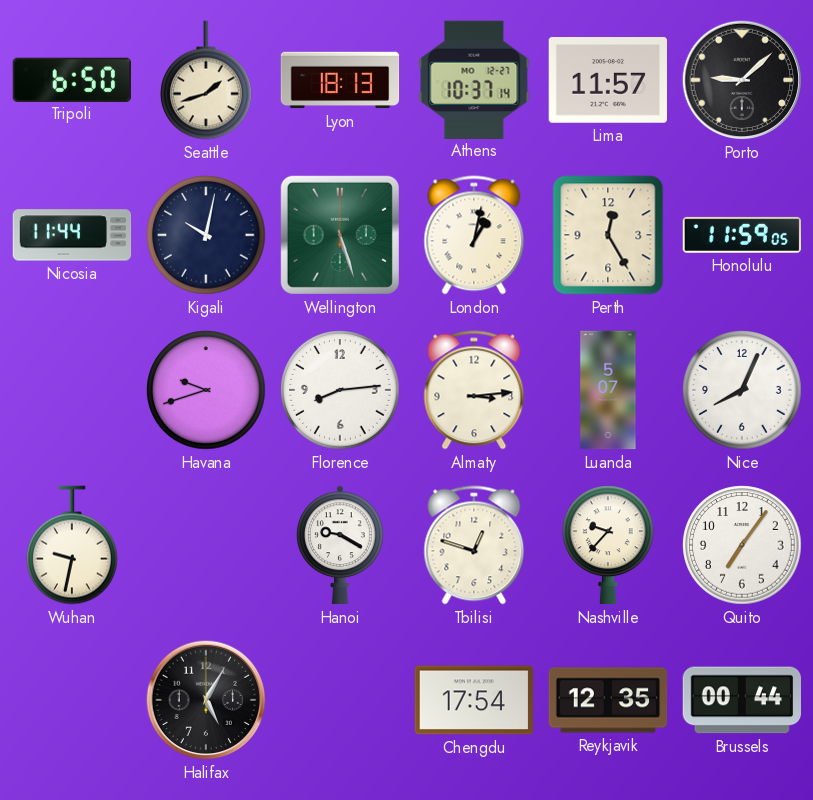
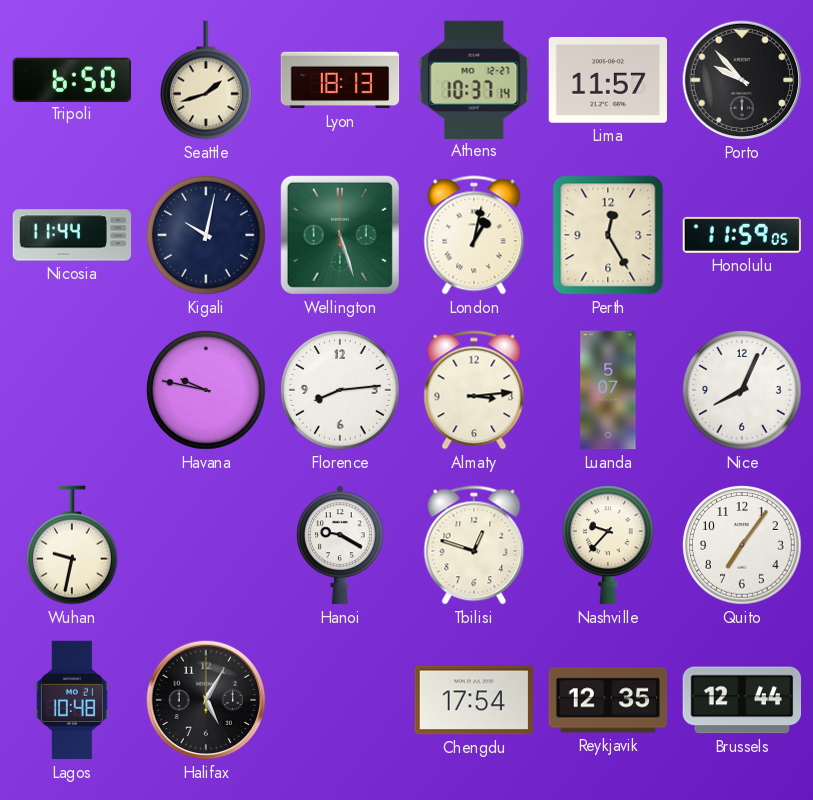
Porto: 9:08 -> 9:53 (742, 80)
Havana: 9:42 -> 9:47 (206, 390)
Lagos: none -> 10:48 (72, 700)
Brussels: 00:44 -> 12:44 (742, 700)
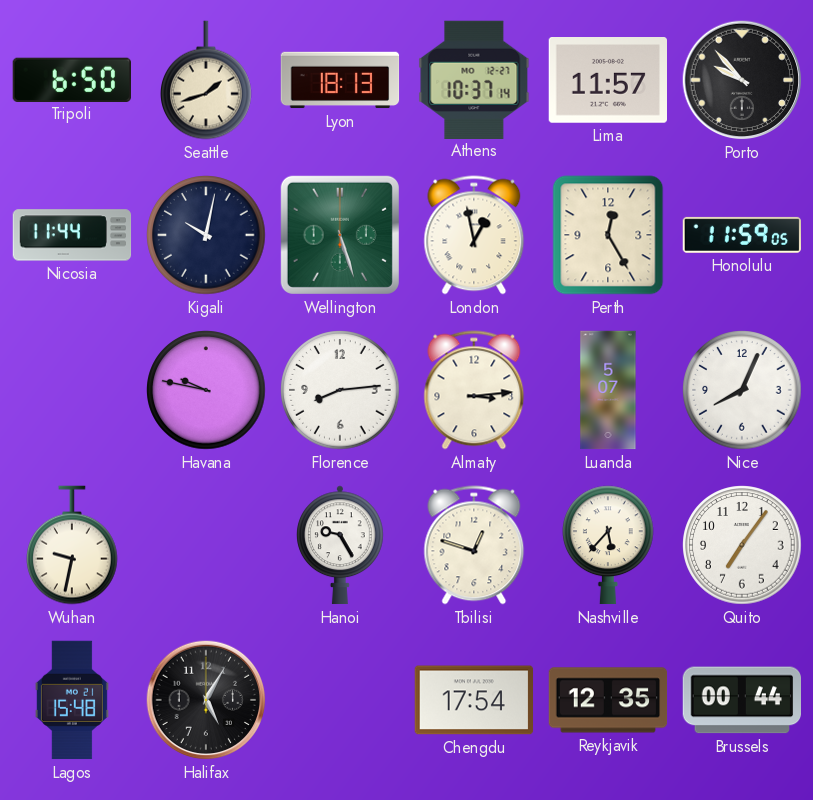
London: 1:02 -> 12:58 (474, 235)
Hanoi: 9:20 -> 9:25 (341, 545)
Nashville: 9:37 -> 5:37 (609, 545)
Lagos: 10:48 -> 15:48 (72, 700)
Brussels: 12:44 -> 00:44 (742, 700)
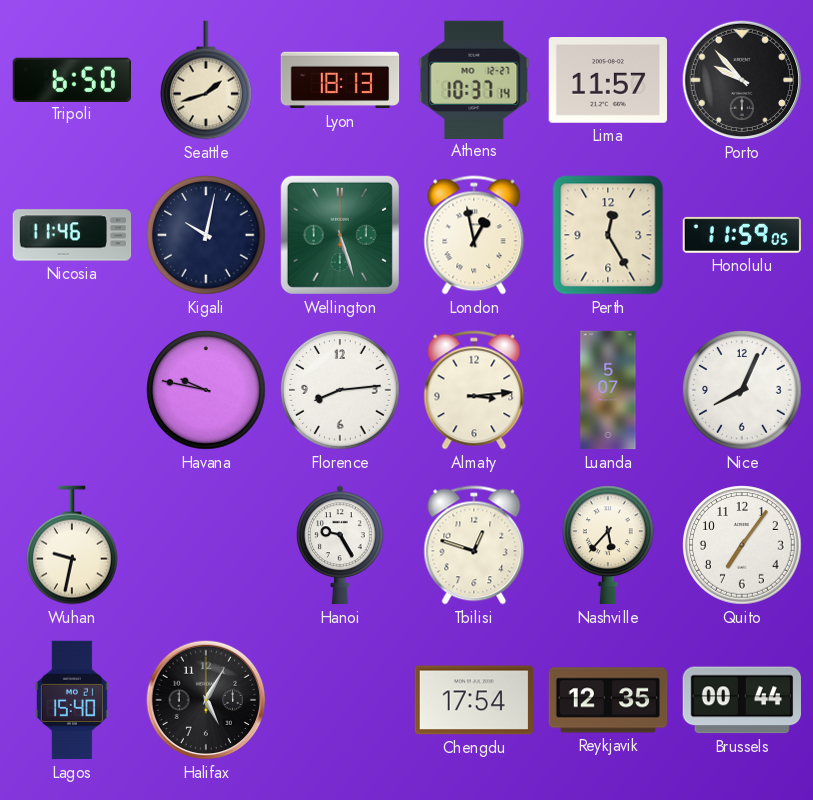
Nicosia: 11:44 -> 11:46 (72, 235)
Lagos: 15:48 -> 15:40 (72, 700)
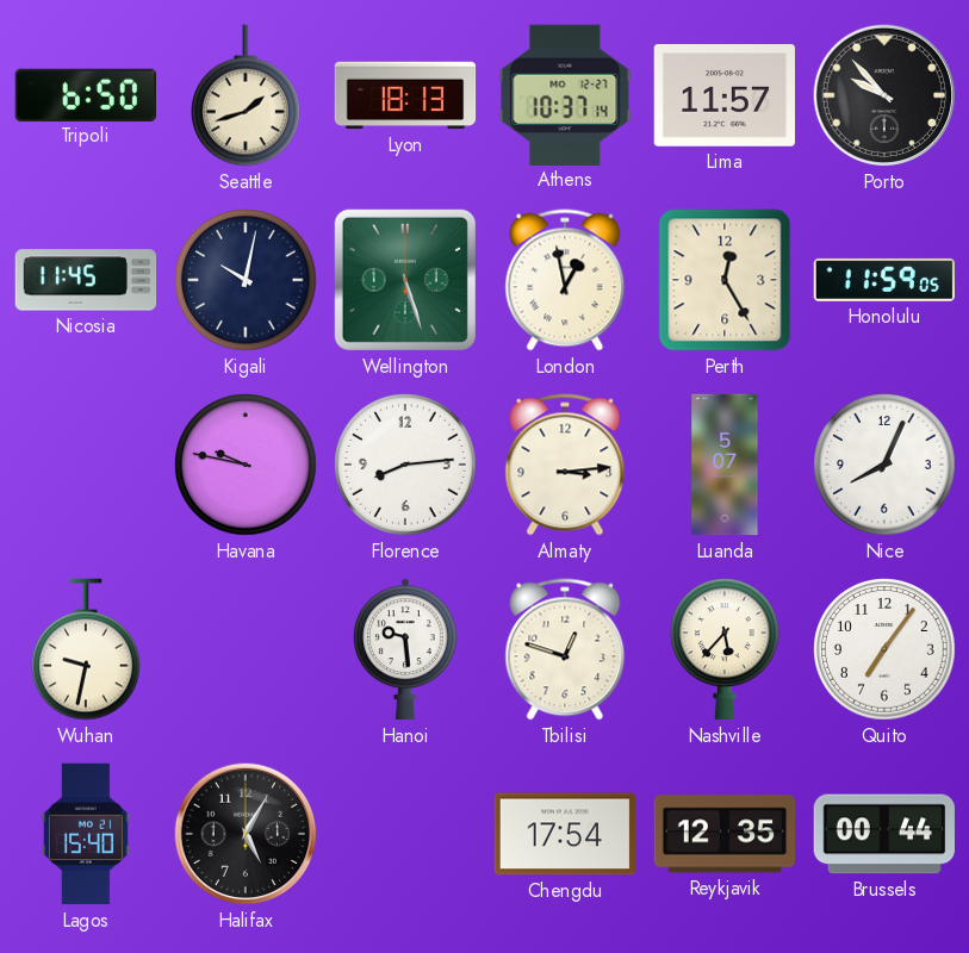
Nicosia: 11:46 -> 11:45 (86, 280)
Hanoi: 9:25 -> 9:29 (406, 649)
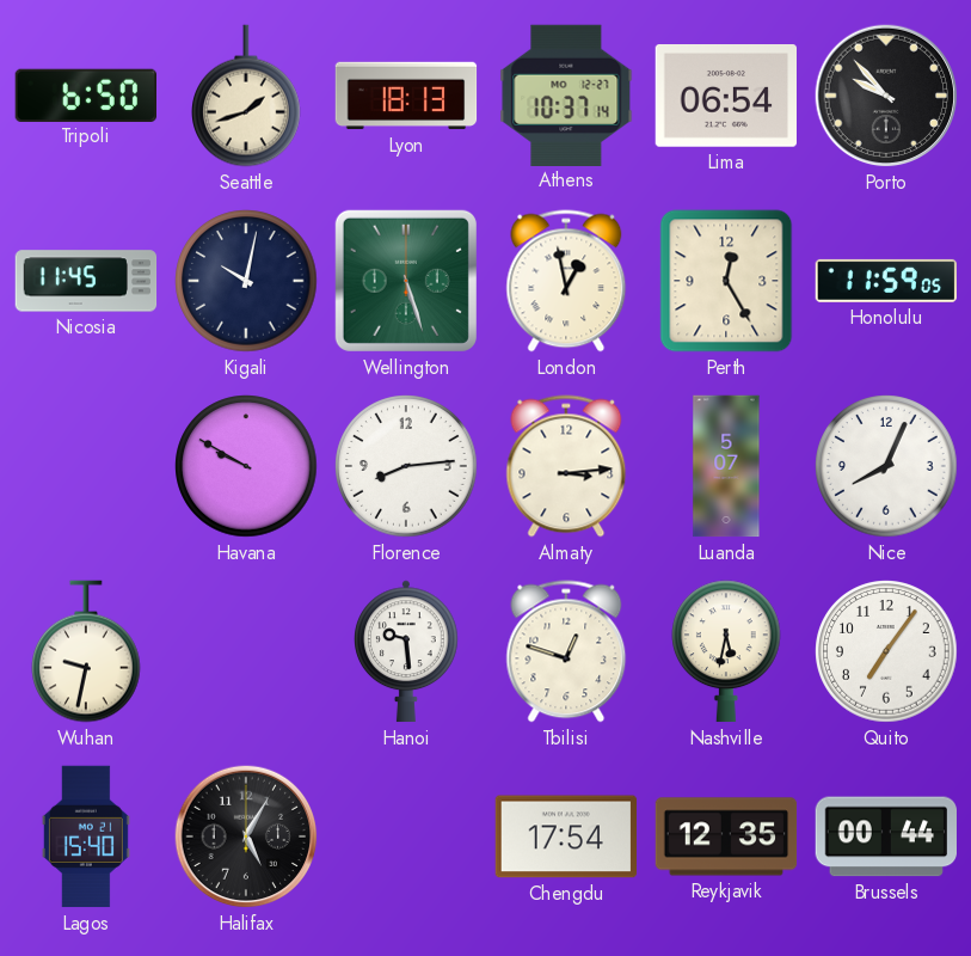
Lima: 11:57 -> 06:54 (725, 97)
Havana: 9:47 -> 9:50 (246, 466)
Nashville: 5:37 -> 5:32 (727, 651)
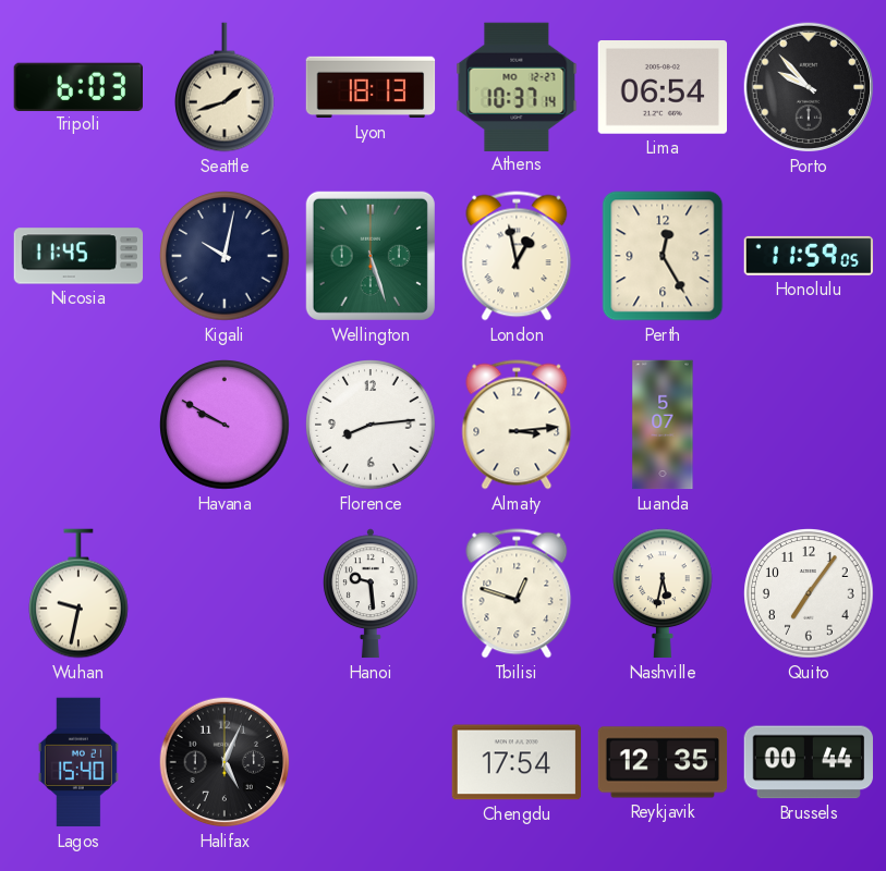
Tripoli: 6:50 -> 6:03 (77, 86)
Nice: 8:04 -> none (886, 466)
Halifax: 5:05 -> 5:04 (224, 762)
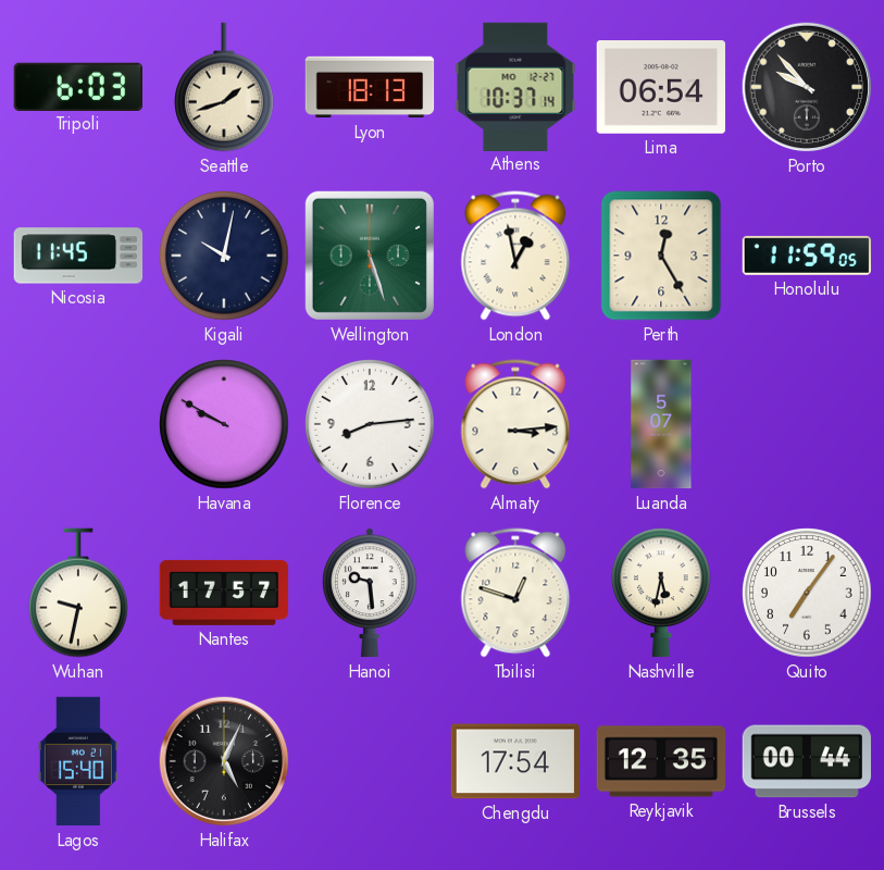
Nantes: none -> 17:57 (224, 593)
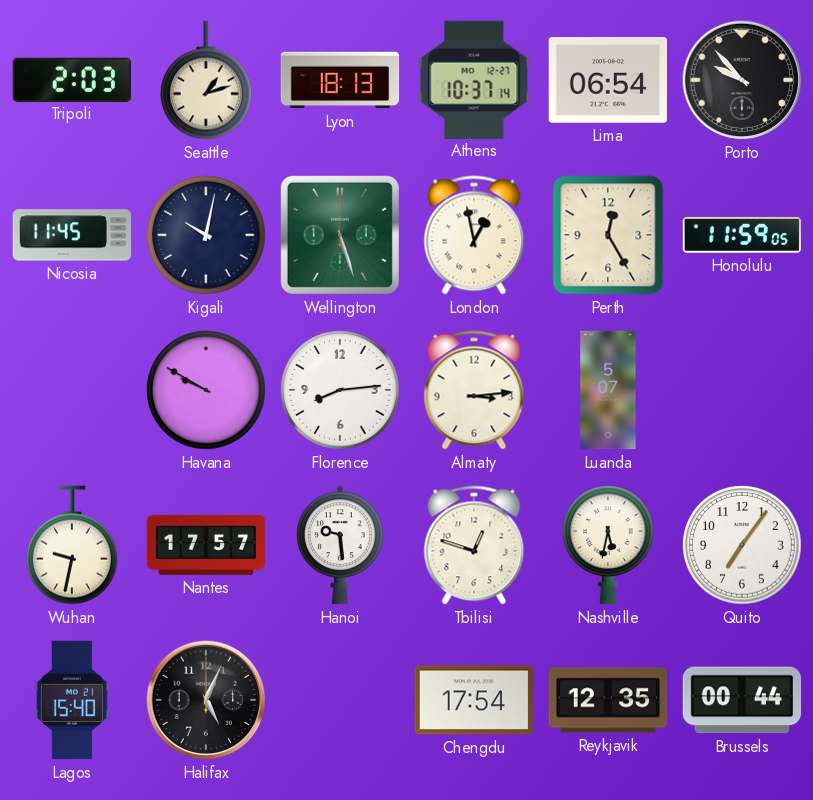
Tripoli: 6:03 -> 2:03 (71, 79)
Seattle: 1:42 -> 1:12 (207, 80)
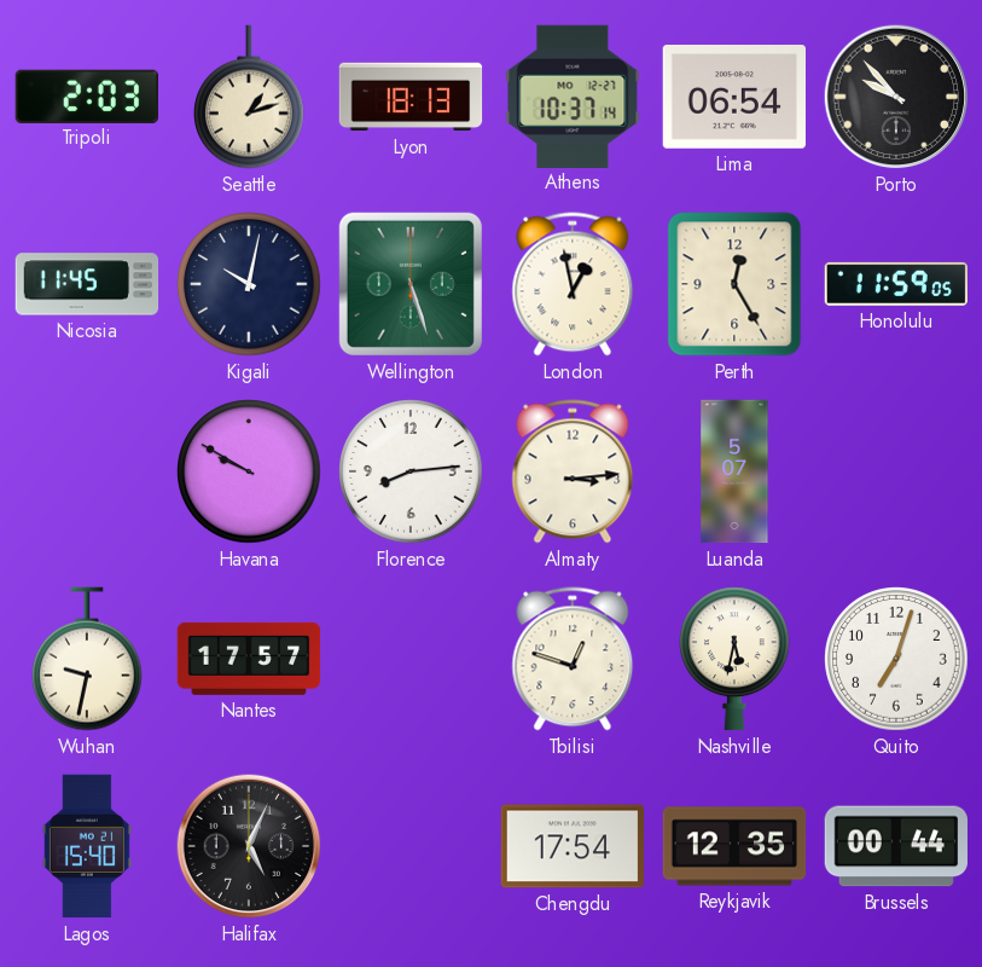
Hanoi: 9:29 -> none (341, 545)
Quito: 7:06 -> 7:03 (896, 659)
